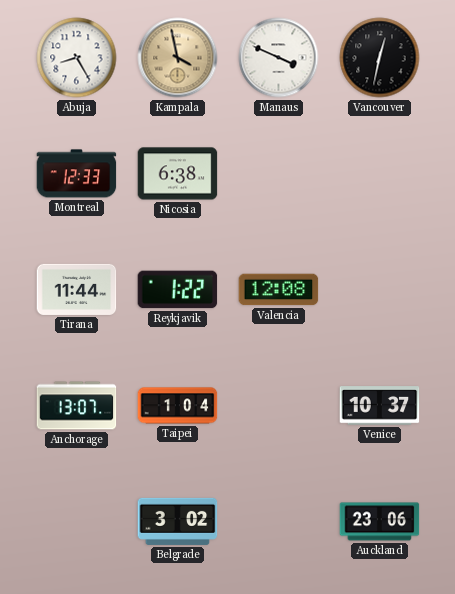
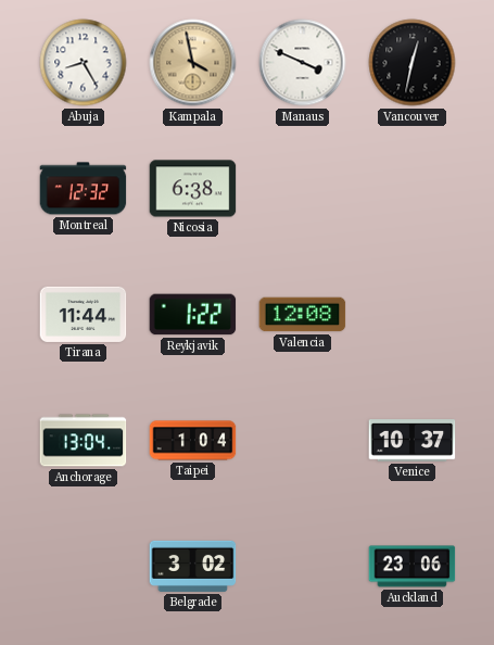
Montreal: 12:33 -> 12:32 (84, 189)
Anchorage: 13:07 -> 13:04 (84, 441)
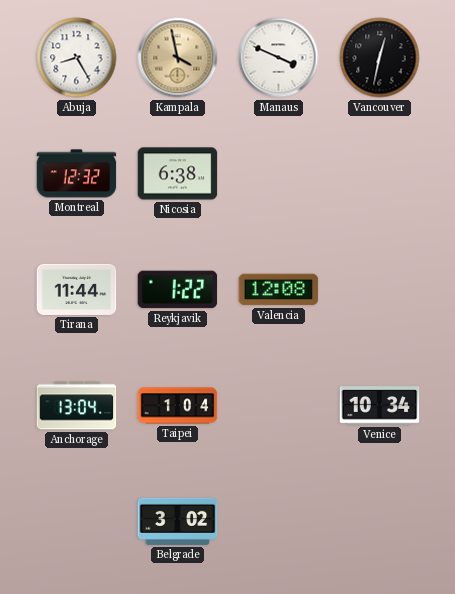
Venice: 10:37 -> 10:34 (380, 406)
Auckland: 23:06 -> none (413, 567)
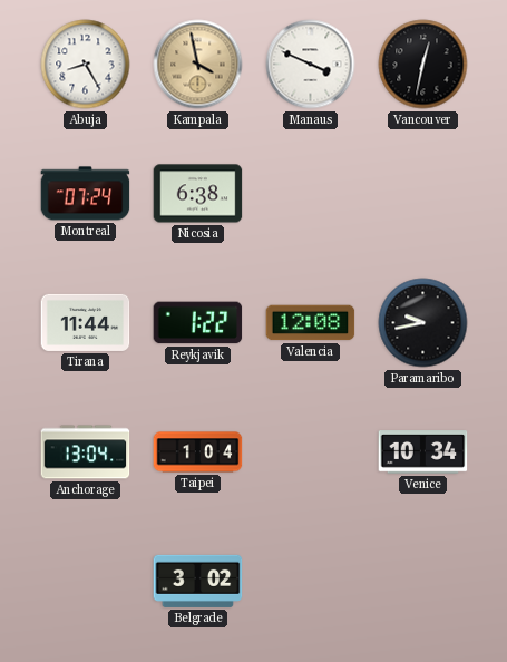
Montreal: 12:32 -> 07:24 (86, 194)
Paramaribo: none -> 9:43 (423, 323)
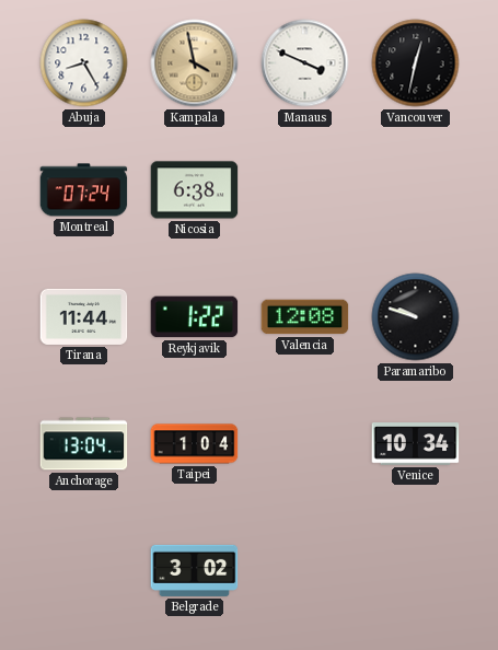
Paramaribo: 9:43 -> 9:48 (416, 317)
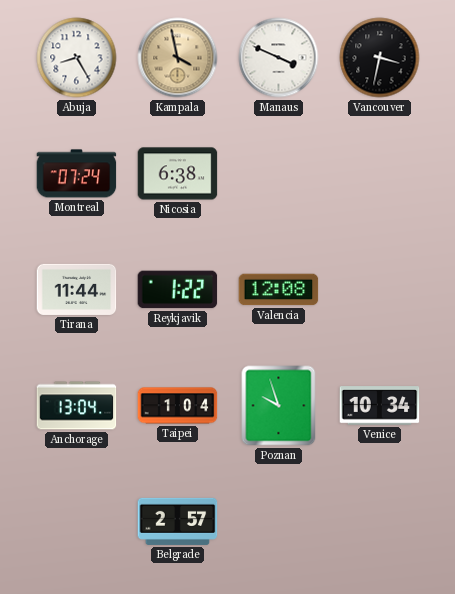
Vancouver: 12:32 -> 3:32 (380, 58)
Paramaribo: 9:48 -> none (416, 317)
Poznan: none -> 9:57 (279, 406)
Belgrade: 3:02 -> 2:57 (178, 521)
